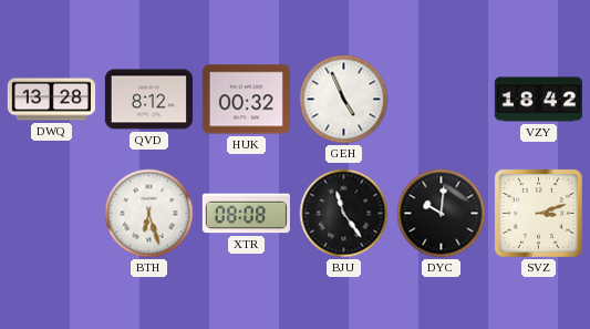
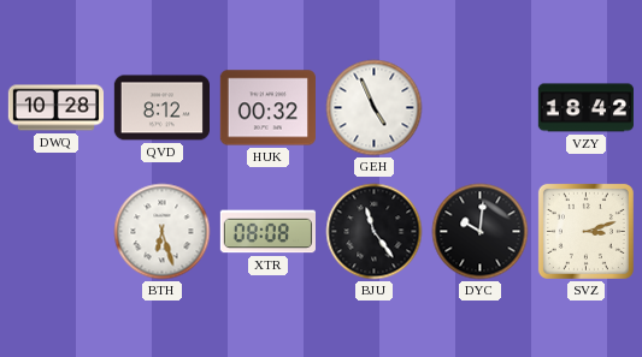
DWQ: 13:28 -> 10:28 (55, 108)
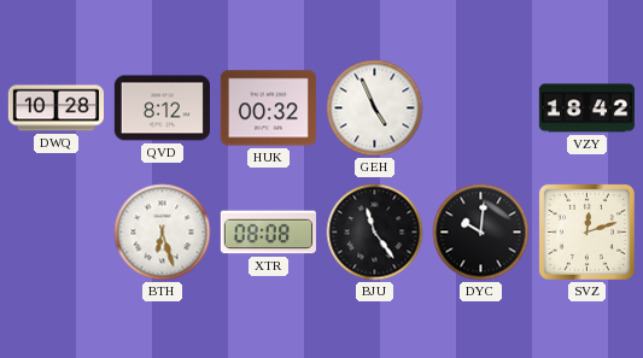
SVZ: 3:12 -> 12:12 (586, 231)
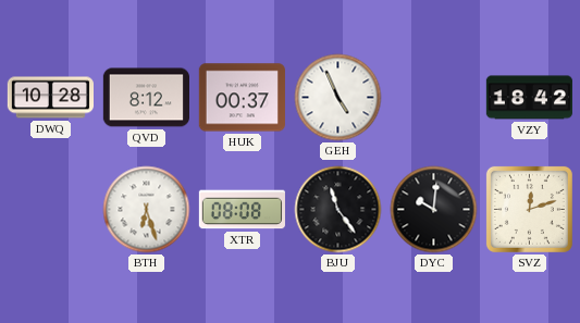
HUK: 00:32 -> 00:37 (242, 98)
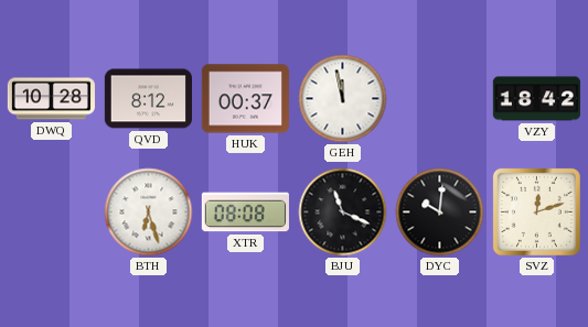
GEH: 4:56 -> 11:58 (343, 99)
BJU: 11:24 -> 11:19 (343, 212)
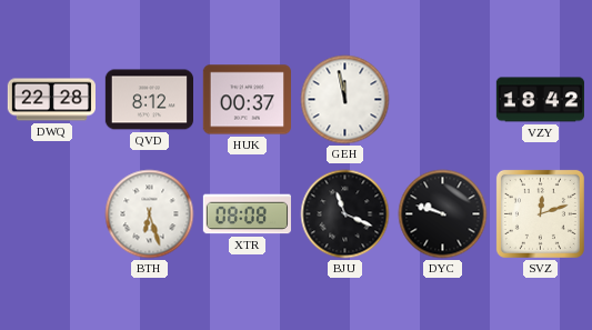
DWQ: 10:28 -> 22:28 (51, 100)
DYC: 10:01 -> 9:48 (443, 214)
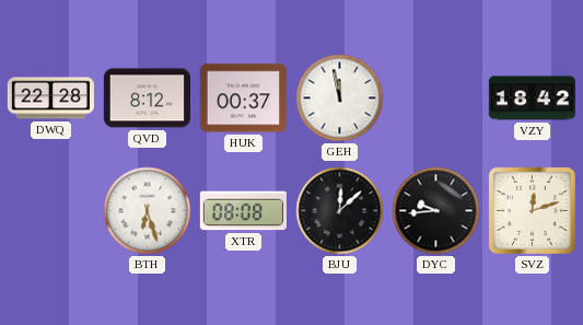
BJU: 11:19 -> 12:08 (340, 211)
DYC: 9:48 -> 9:44 (436, 211)
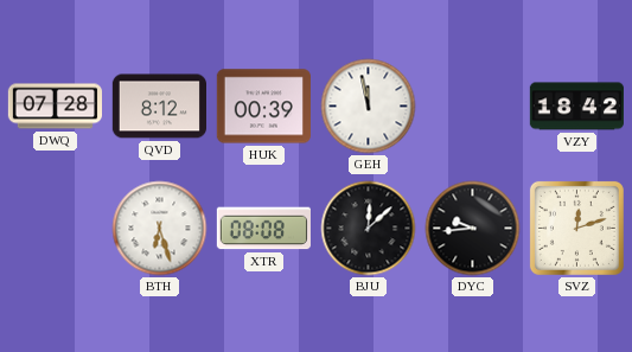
DWQ: 22:28 -> 07:28 (55, 107)
HUK: 00:37 -> 00:39 (263, 107)
